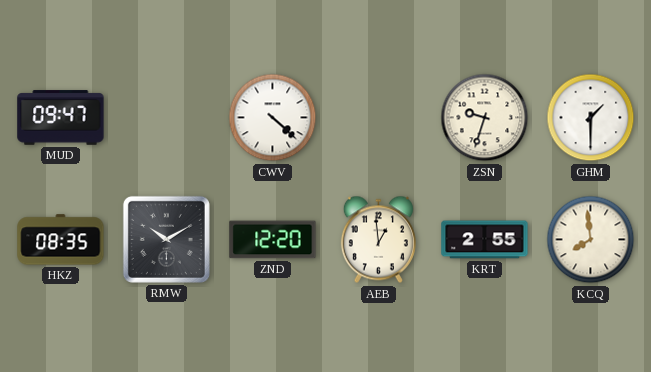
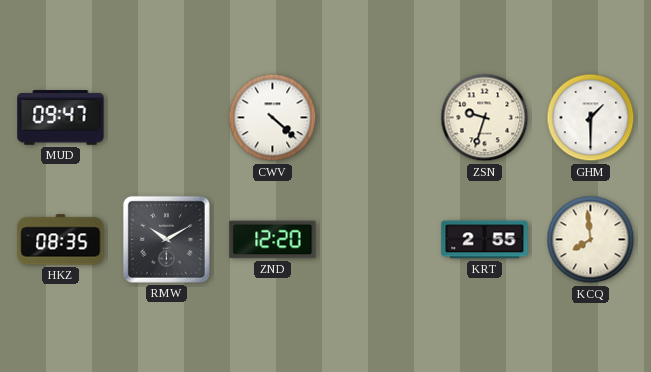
AEB: 12:59 -> none (378, 240)
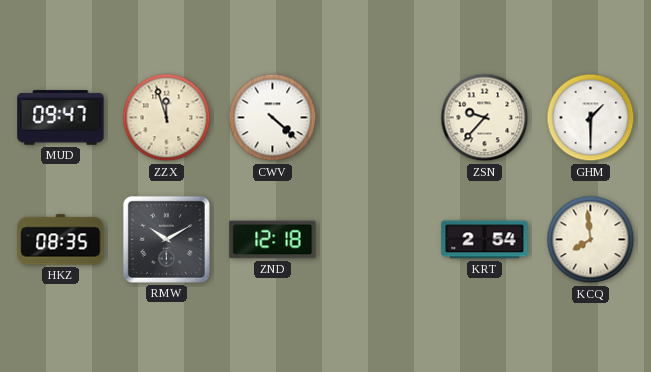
ZZX: none -> 11:57 (167, 118)
ZSN: 9:33 -> 9:37 (485, 118)
ZND: 12:20 -> 12:18 (273, 240)
KRT: 2:55 -> 2:54 (485, 240)
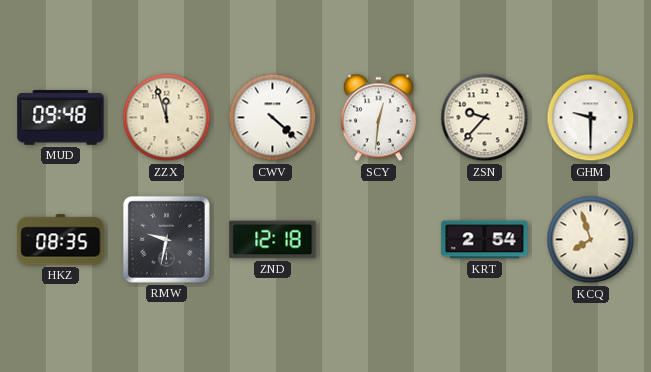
MUD: 09:47 -> 09:48 (61, 118)
SCY: none -> 12:31 (378, 118)
GHM: 1:30 -> 9:30 (591, 118)
RMW: 10:10 -> 9:32 (166, 239)
KCQ: 7:59 -> 7:57 (591, 240)
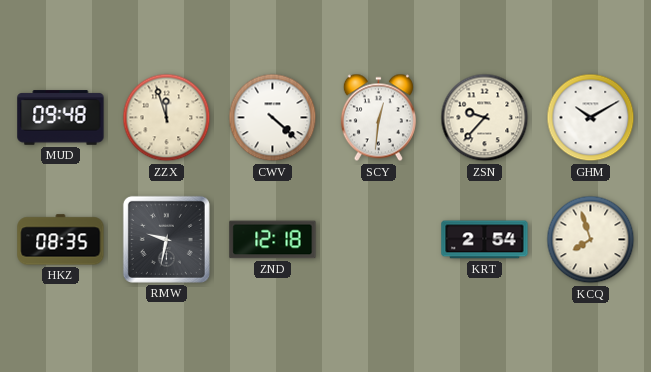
GHM: 9:30 -> 10:10 (591, 118)
